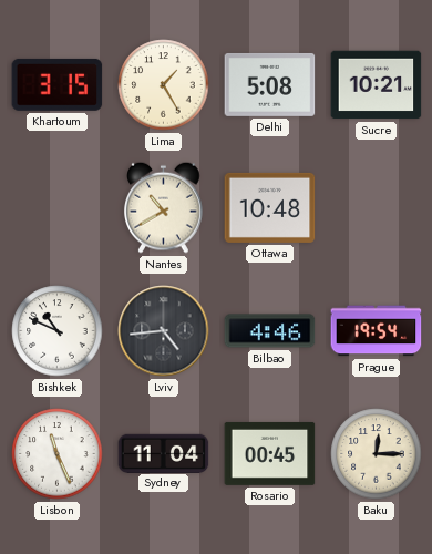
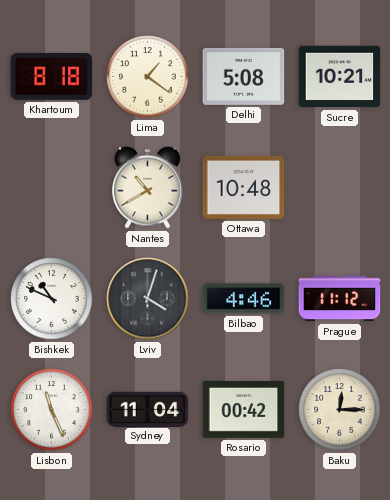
Khartoum: 3:15 -> 8:18 (52, 76)
Lima: 1:25 -> 1:21 (148, 77)
Lviv: 4:44 -> 4:03 (148, 299)
Prague: 19:54 -> 11:12 (340, 299)
Rosario: 00:45 -> 00:42 (244, 409)
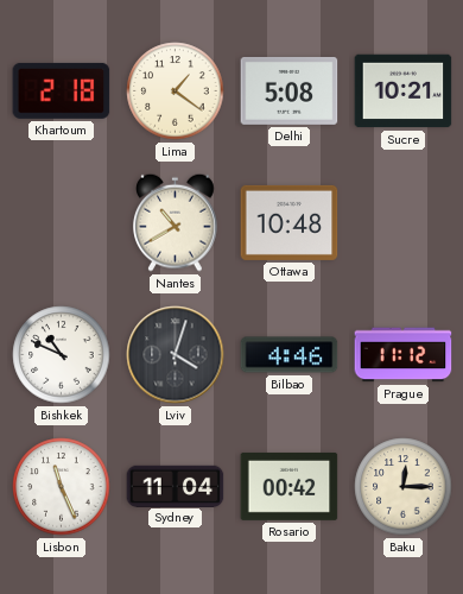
Khartoum: 8:18 -> 2:18 (62, 90)
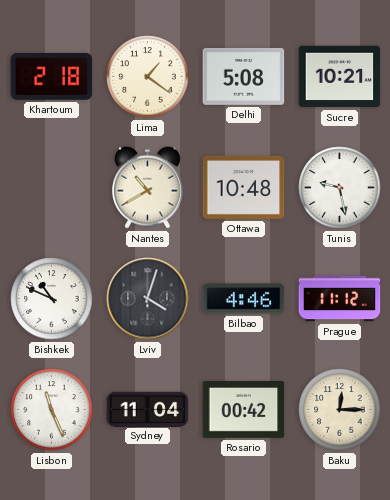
Tunis: none -> 9:28 (340, 188)
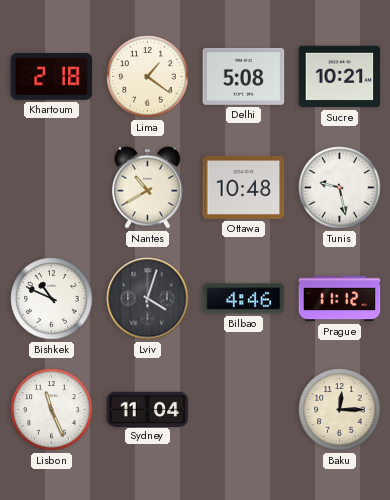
Rosario: 00:42 -> none (244, 409)
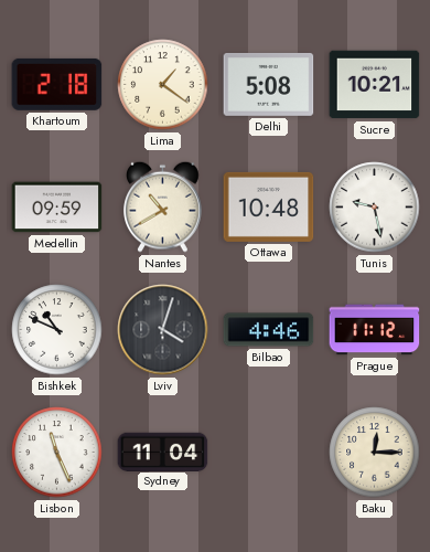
Medellin: none -> 09:59 (57, 208)
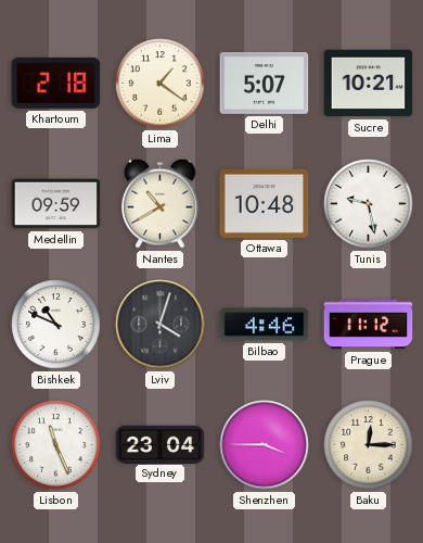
Delhi: 5:08 -> 5:07 (265, 83)
Sydney: 11:04 -> 23:04 (161, 444)
Shenzhen: none -> 3:45 (265, 445)
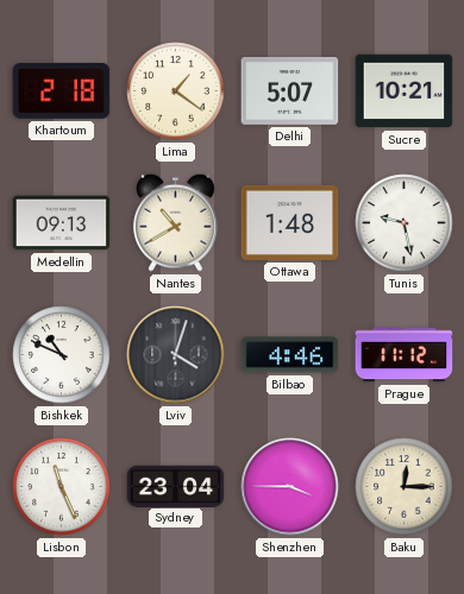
Medellin: 09:59 -> 09:13 (62, 223)
Ottawa: 10:48 -> 1:48 (290, 222)
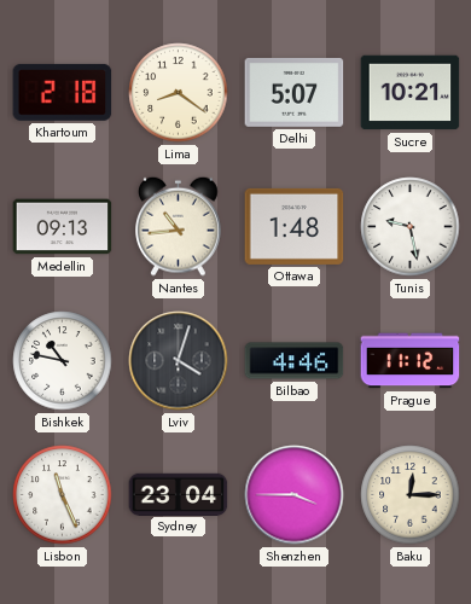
Lima: 1:21 -> 8:21 (179, 93)
Nantes: 10:40 -> 10:44 (179, 226)
Bishkek: 10:49 -> 10:47 (63, 361)
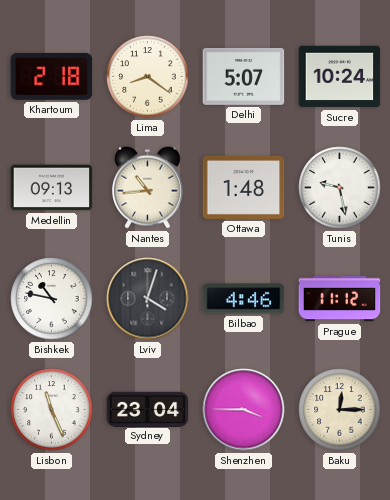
Sucre: 10:21 -> 10:24 (340, 77)
